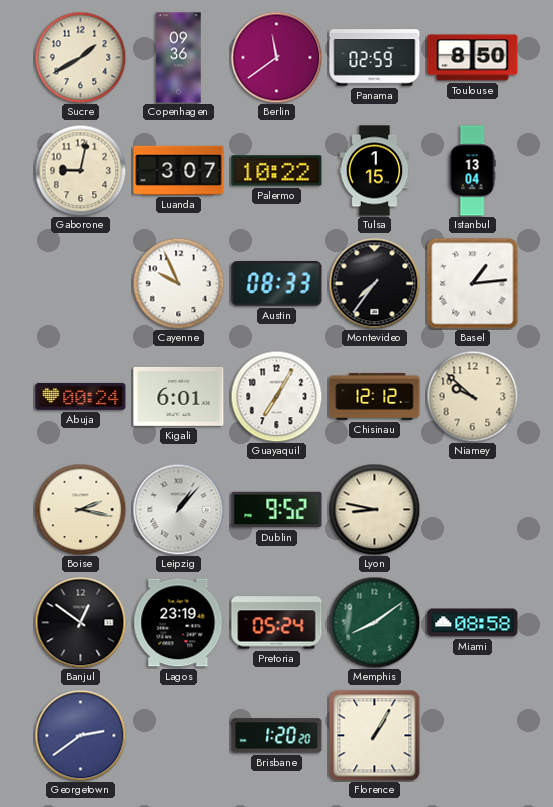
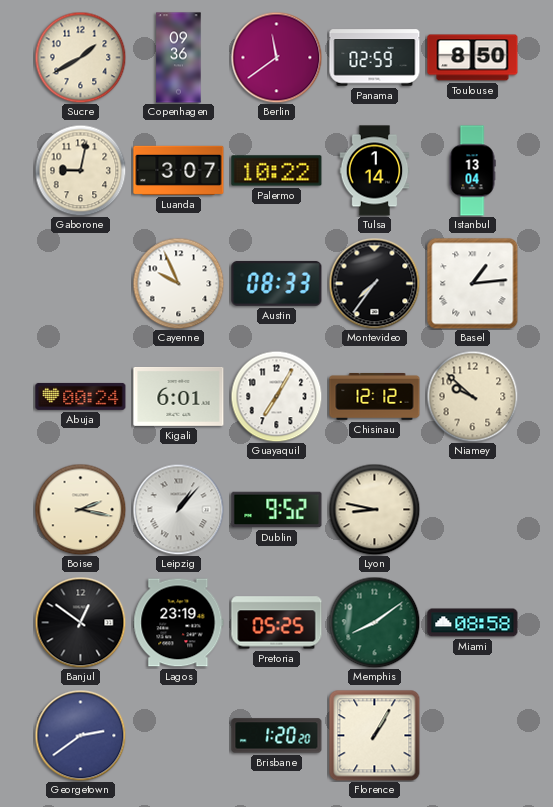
Tulsa: 1:15 -> 1:14 (375, 171)
Pretoria: 05:24 -> 05:25 (277, 623)
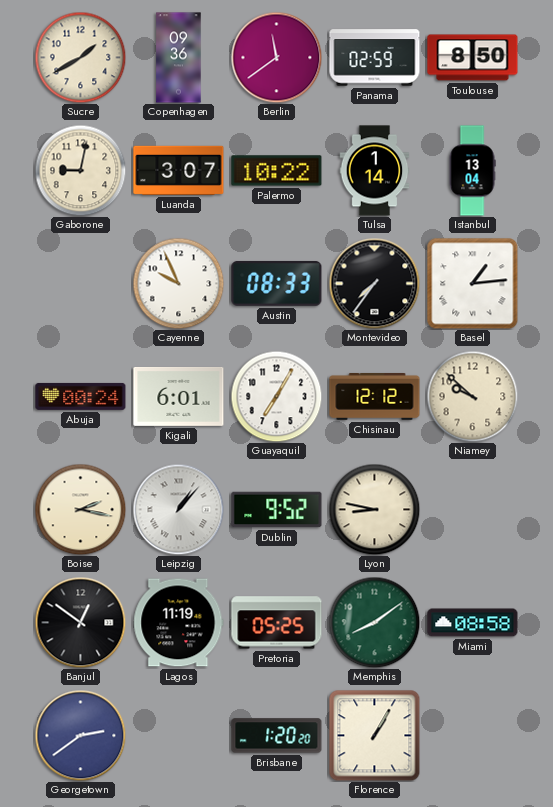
Lagos: 23:19 -> 11:19 (179, 623)
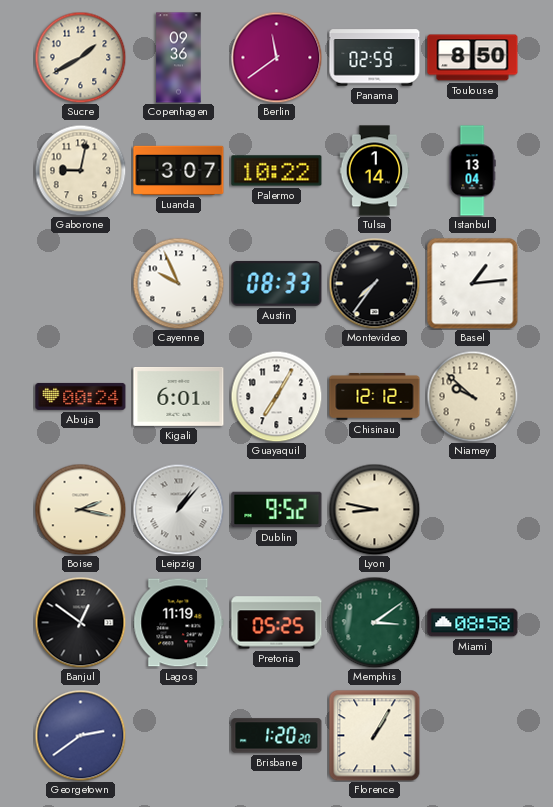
Memphis: 8:09 -> 3:09 (374, 622)
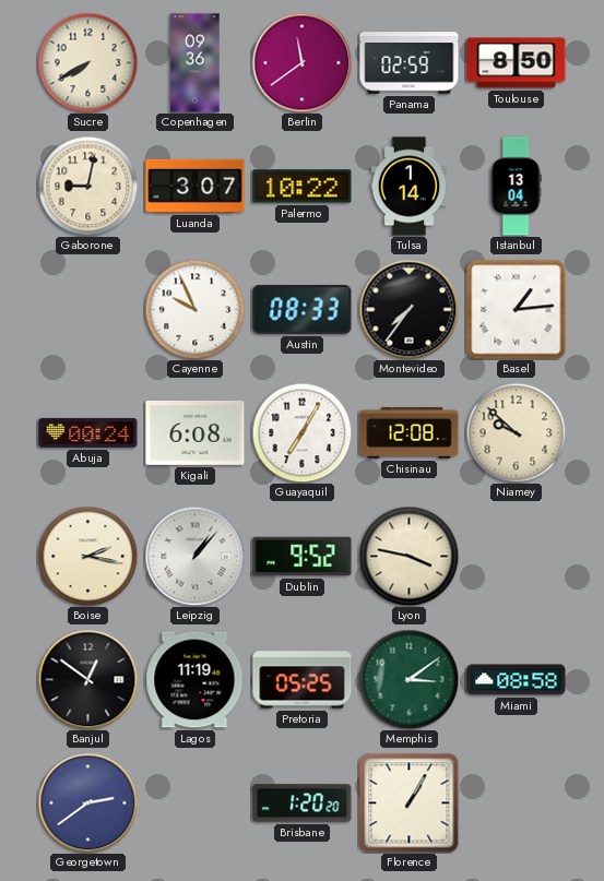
Sucre: 1:40 -> 7:40 (87, 62)
Kigali: 6:01 -> 6:08 (196, 432)
Chisinau: 12:12 -> 12:08 (410, 432)
Lyon: 8:47 -> 3:47 (408, 556)
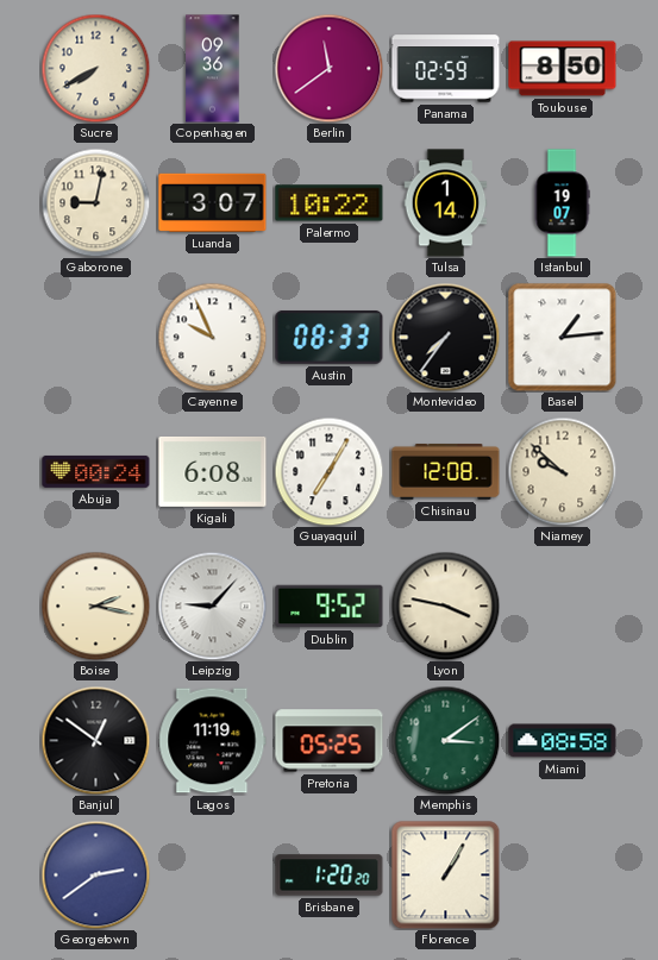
Istanbul: 13:04 -> 19:07 (562, 203)
Leipzig: 1:07 -> 9:07 (212, 606)
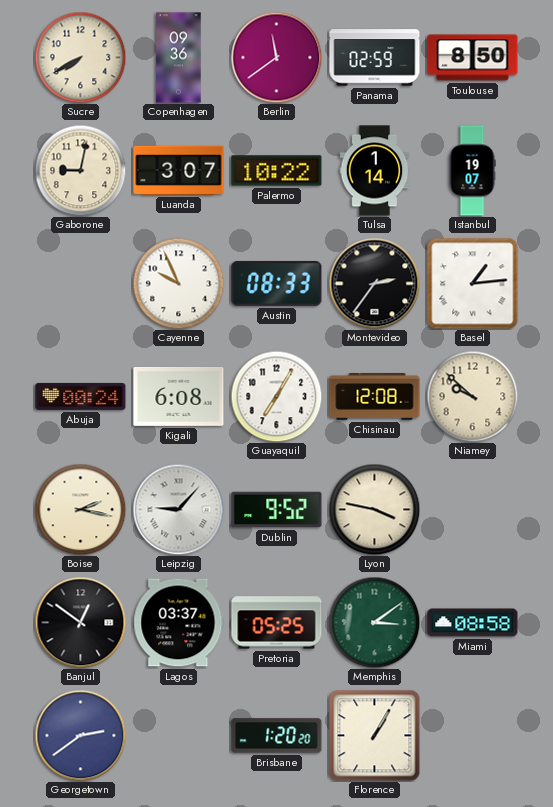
Montevideo: 7:36 -> 2:36 (374, 283)
Lagos: 11:19 -> 03:37 (179, 623)
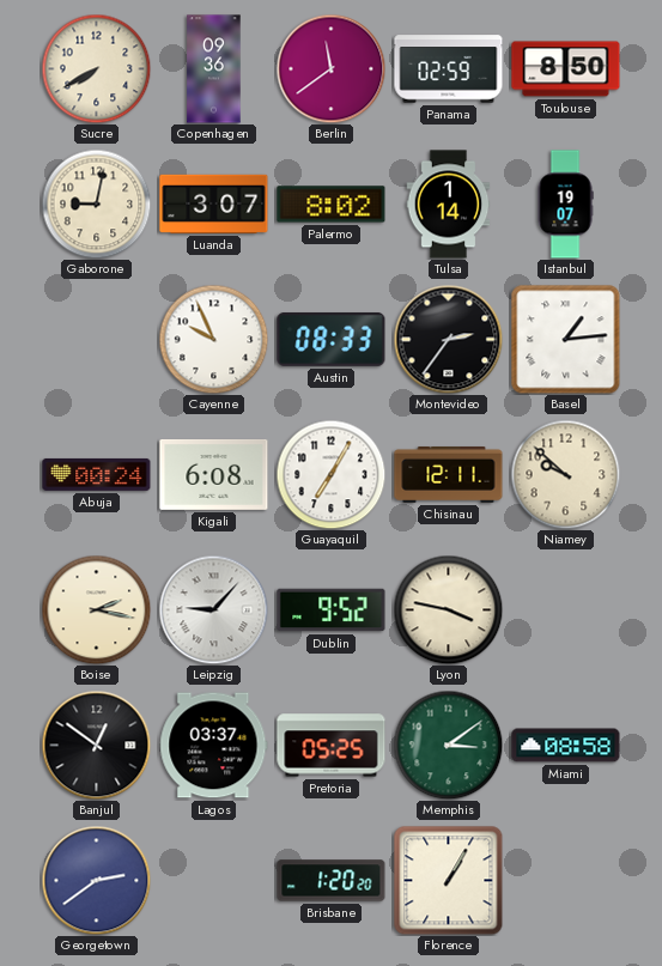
Palermo: 10:22 -> 8:02 (332, 205)
Chisinau: 12:08 -> 12:11 (449, 474)
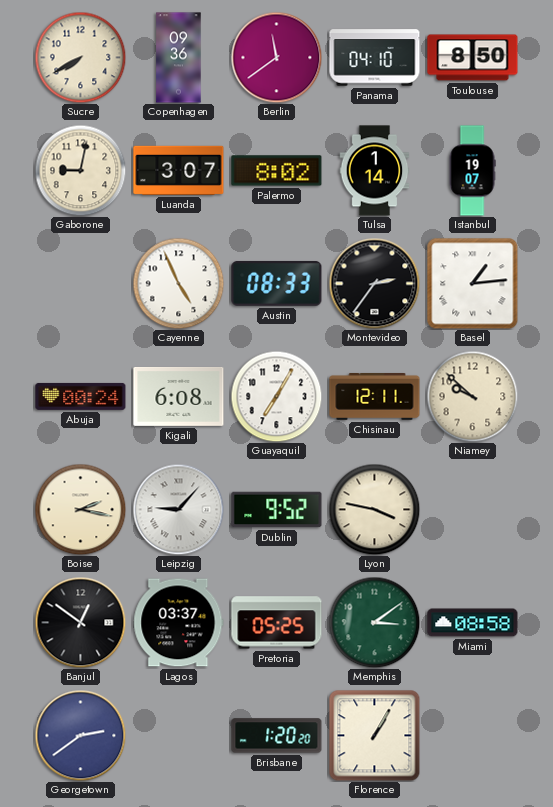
Panama: 02:59 -> 04:10 (375, 58)
Cayenne: 9:56 -> 4:56 (178, 283)
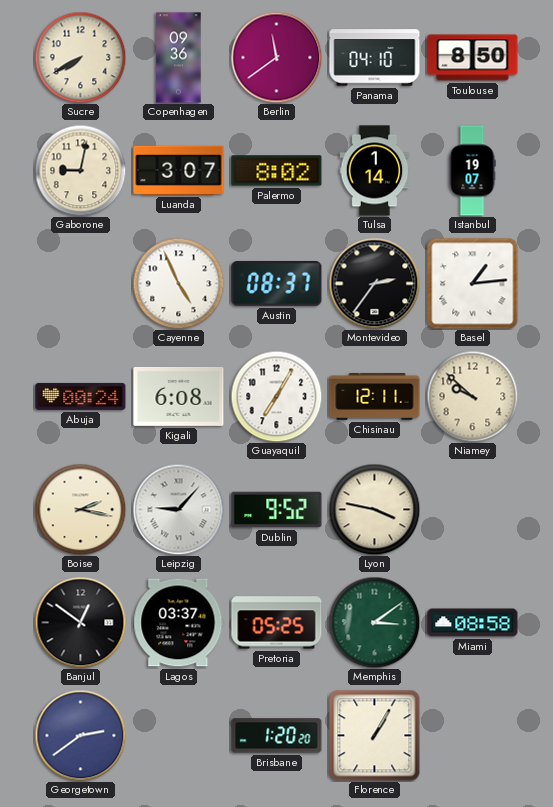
Austin: 08:33 -> 08:37 (277, 283)
